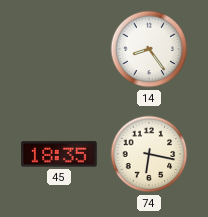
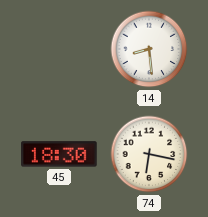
14: 8:24 -> 8:29 (149, 49)
45: 18:35 -> 18:30 (59, 154)
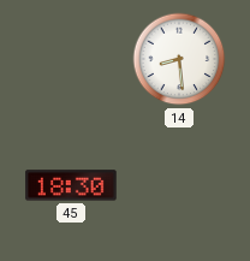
74: 6:17 -> none (149, 154)
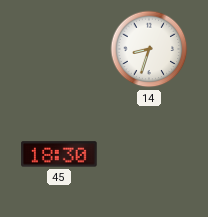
14: 8:29 -> 8:33 (149, 49)
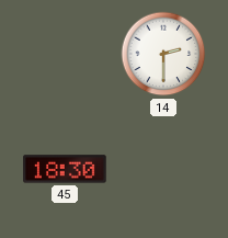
14: 8:33 -> 2:30 (163, 54)
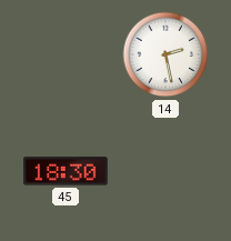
14: 2:30 -> 2:28 (165, 54)
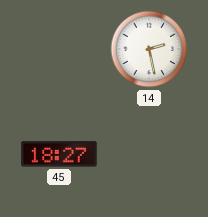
45: 18:30 -> 18:27 (59, 154)
